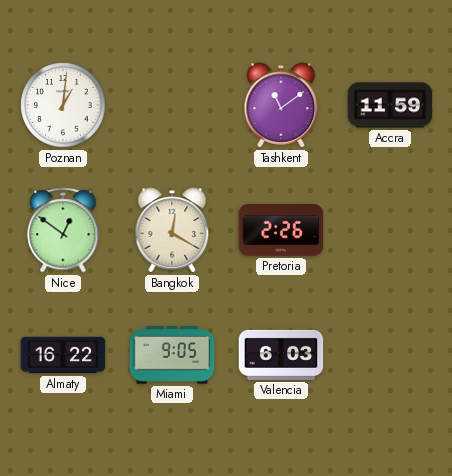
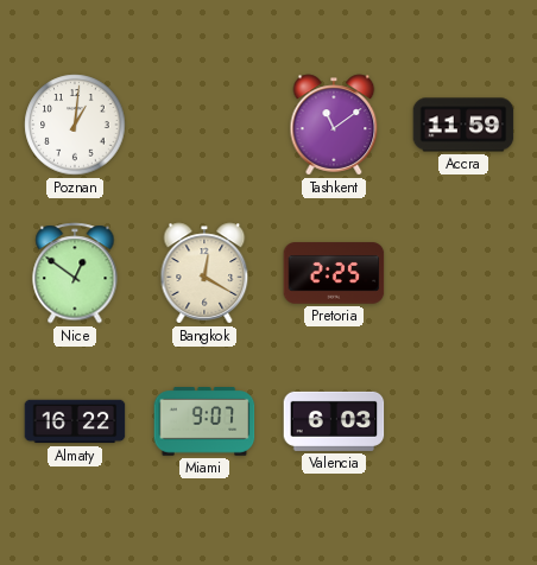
Pretoria: 2:26 -> 2:25 (334, 273)
Miami: 9:05 -> 9:07 (204, 421)
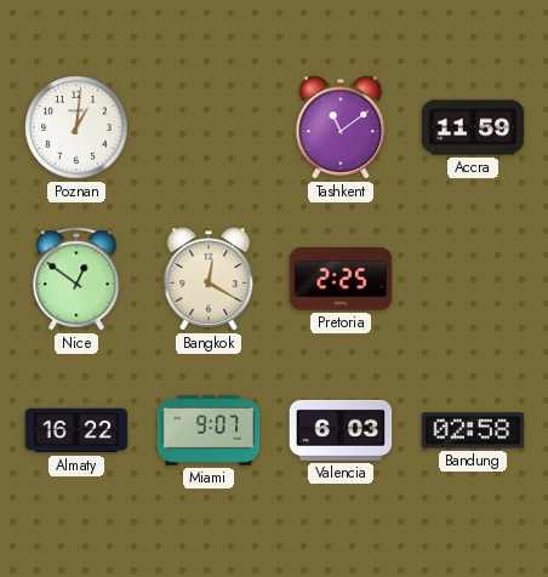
Bandung: none -> 02:58 (473, 430)
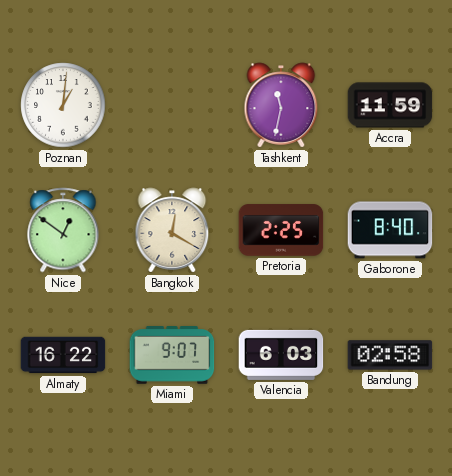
Tashkent: 11:09 -> 11:32 (281, 105)
Gaborone: none -> 8:40 (390, 230)
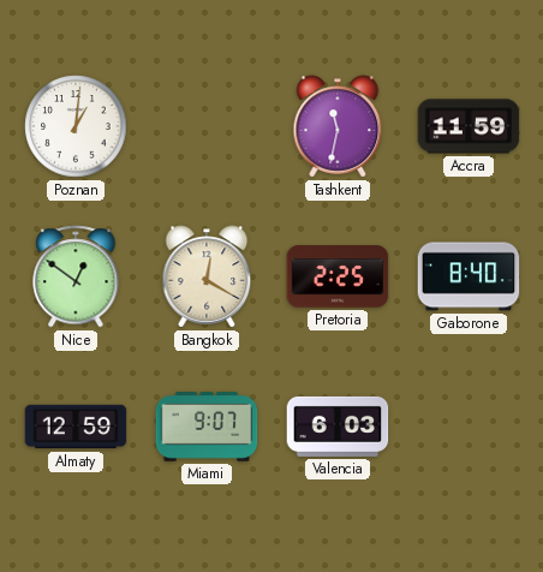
Almaty: 16:22 -> 12:59 (76, 427)
Bandung: 02:58 -> none (390, 355)
